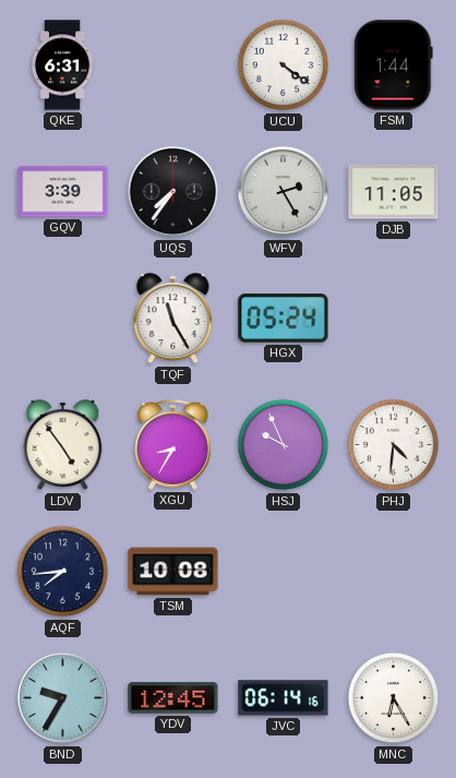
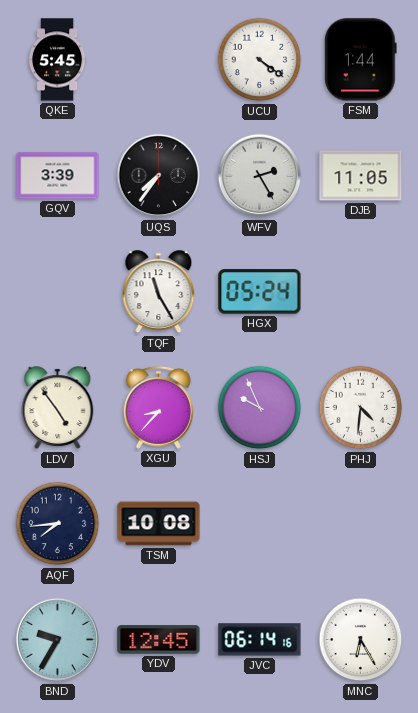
QKE: 6:31 -> 5:45 (57, 60)
XGU: 8:35 -> 8:37 (158, 407)
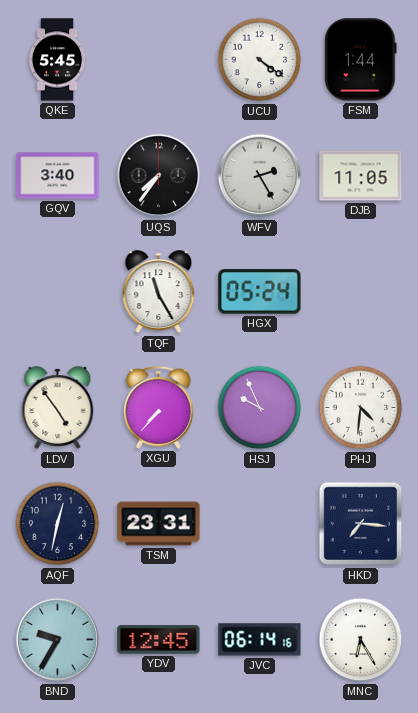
GQV: 3:39 -> 3:40 (58, 176)
XGU: 8:37 -> 7:37 (158, 407)
AQF: 7:44 -> 12:32 (58, 524)
TSM: 10:08 -> 23:31 (159, 524)
HKD: none -> 7:16 (361, 524)
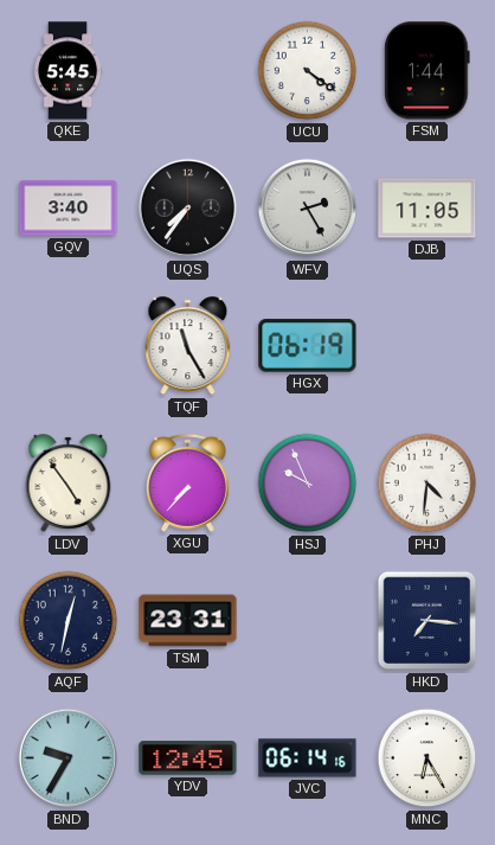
HGX: 05:24 -> 06:19 (308, 346)
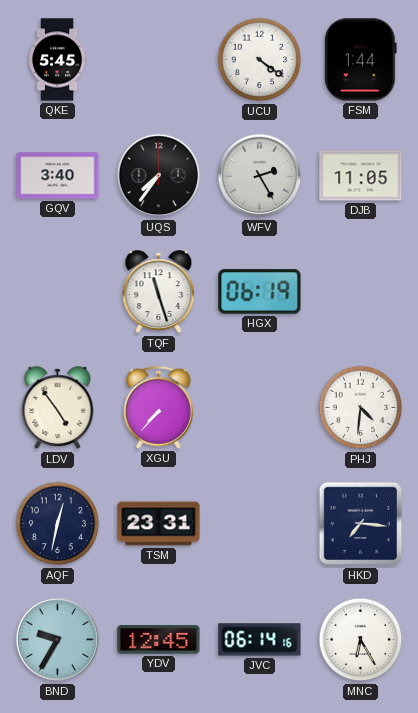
TQF: 11:25 -> 11:27 (159, 292)
HSJ: 9:56 -> none (308, 484)
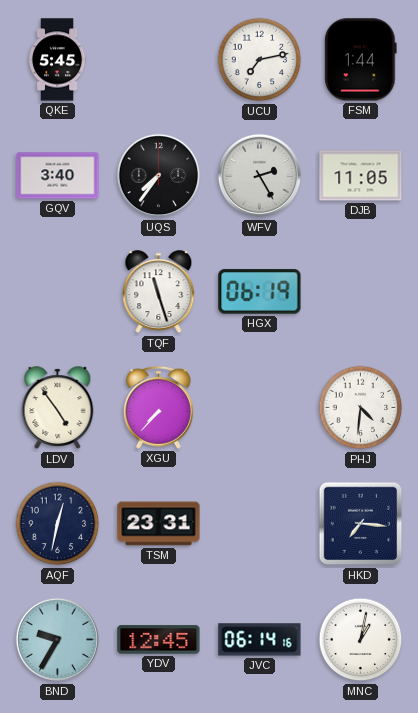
UCU: 4:21 -> 7:13 (260, 60)
MNC: 6:25 -> 1:02 (361, 640)
